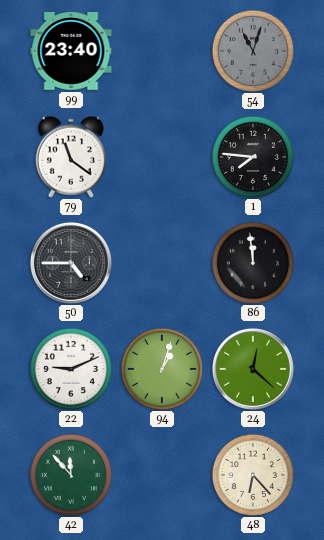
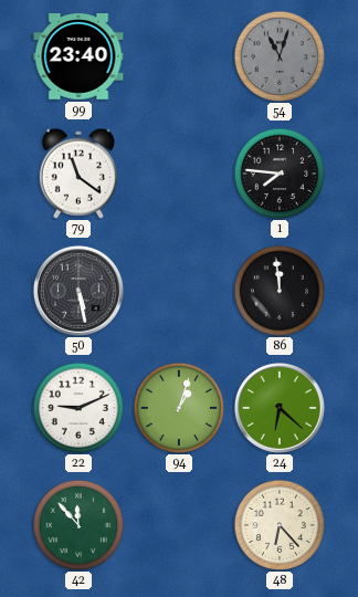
50: 4:45 -> 5:28 (78, 291)
24: 12:22 -> 6:22 (280, 408)
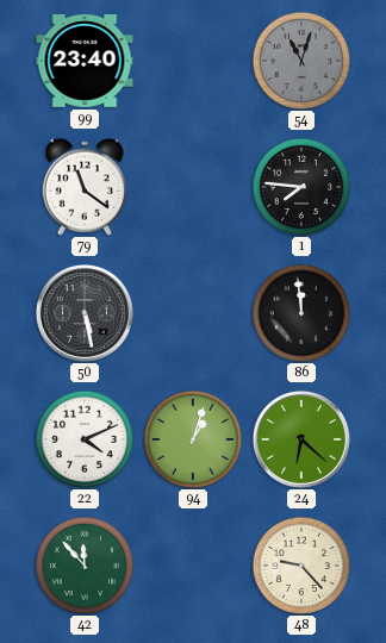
22: 9:11 -> 4:11 (85, 439)
48: 6:23 -> 9:23 (301, 566)
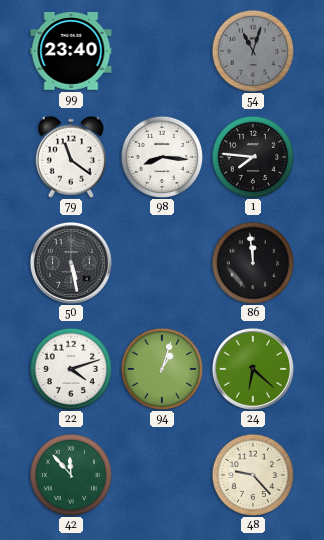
98: none -> 8:16 (162, 157)
22: 4:11 -> 4:12 (71, 369)
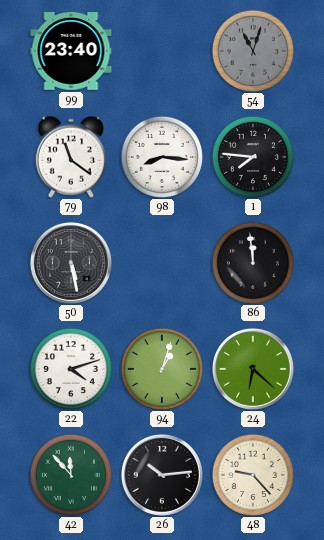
26: none -> 10:14 (162, 475)
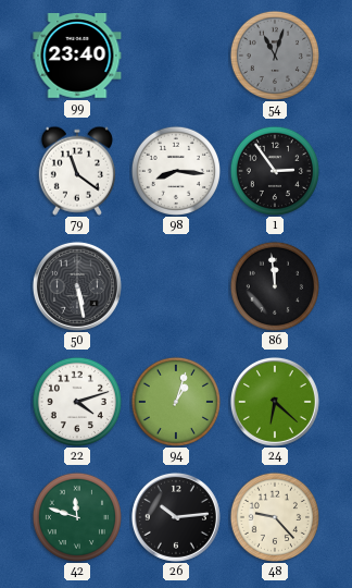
1: 7:46 -> 2:54 (275, 171)
42: 11:53 -> 11:48 (77, 517)
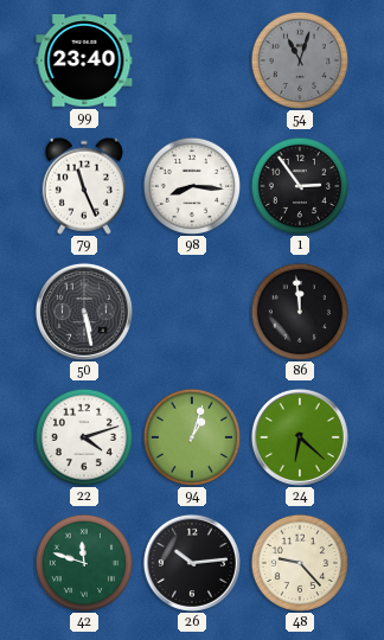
79: 11:21 -> 11:26 (84, 186)
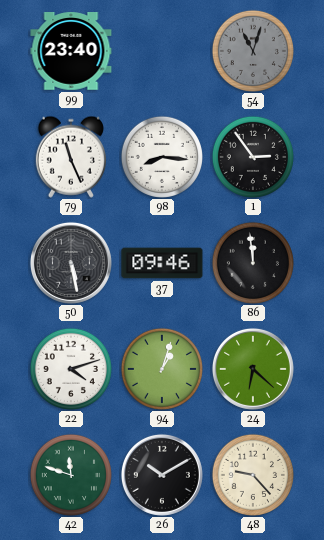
37: none -> 09:46 (162, 263)
26: 10:14 -> 10:10 (162, 475)
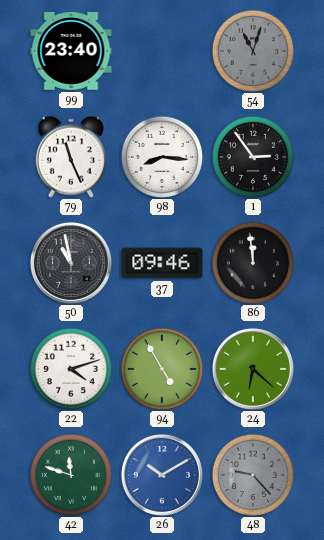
50: 5:28 -> 10:58 (71, 263)
94: 1:03 -> 4:55 (162, 369)
26 dial: black -> blue (162, 475)
48 dial: cream -> grey (253, 475)
